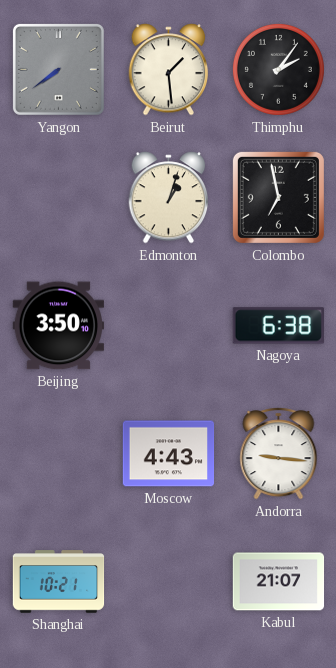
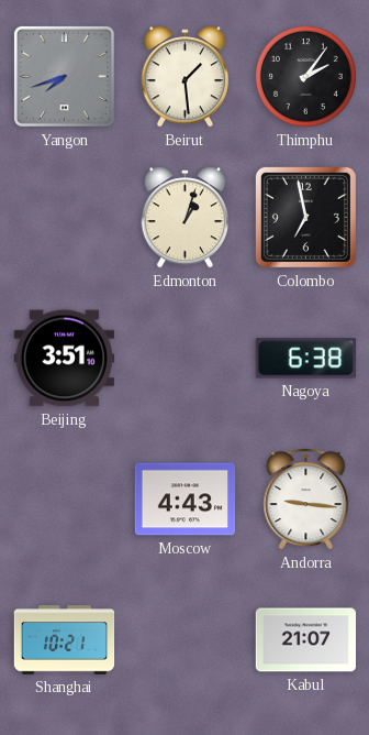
Yangon: 7:39 -> 7:42 (64, 76)
Beijing: 3:50 -> 3:51 (64, 359)
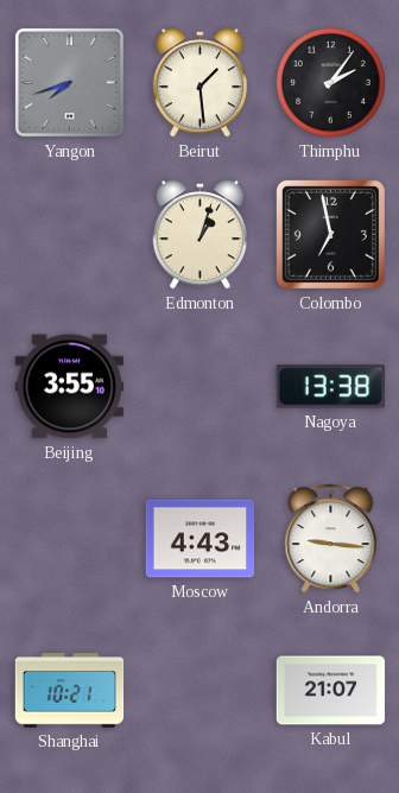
Beijing: 3:51 -> 3:55 (69, 387)
Nagoya: 6:38 -> 13:38 (330, 387)
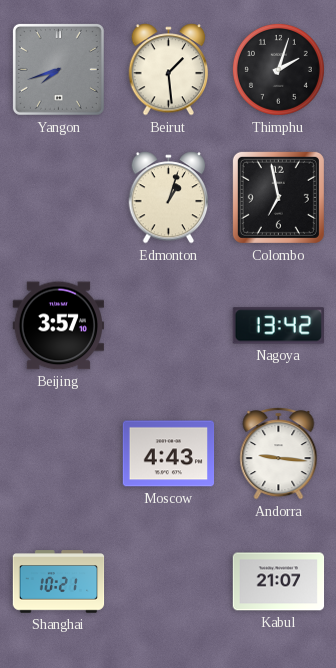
Thimphu: 2:06 -> 2:03 (278, 69)
Beijing: 3:55 -> 3:57 (58, 326)
Nagoya: 13:38 -> 13:42 (278, 326)
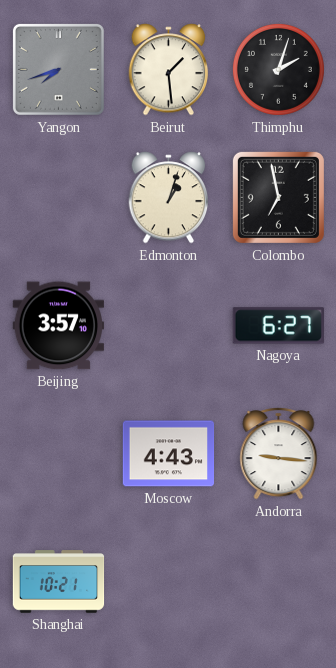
Nagoya: 13:42 -> 6:27 (278, 326)
Kabul: 21:07 -> none (279, 582)
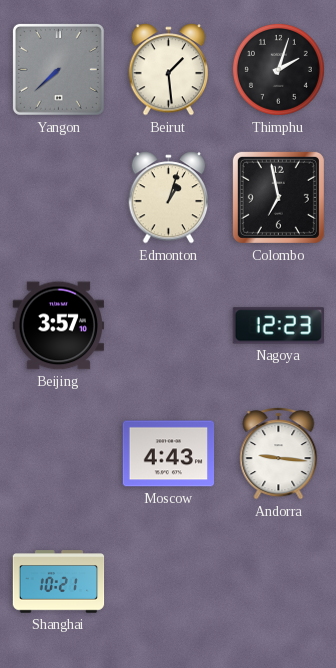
Yangon: 7:42 -> 7:38 (58, 69)
Nagoya: 6:27 -> 12:23 (278, 326)
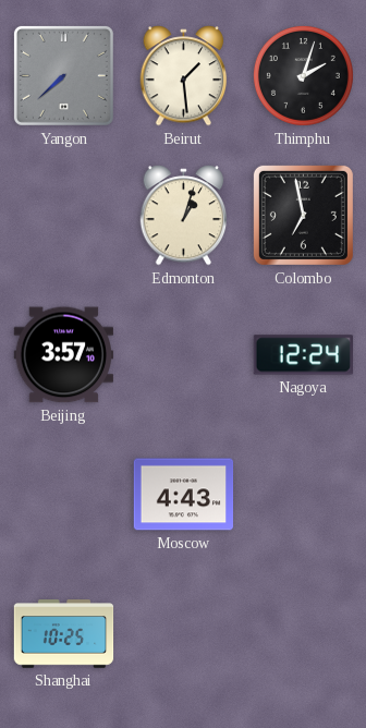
Nagoya: 12:23 -> 12:24 (303, 355)
Andorra: 9:16 -> none (279, 454)
Shanghai: 10:21 -> 10:25 (64, 634)
